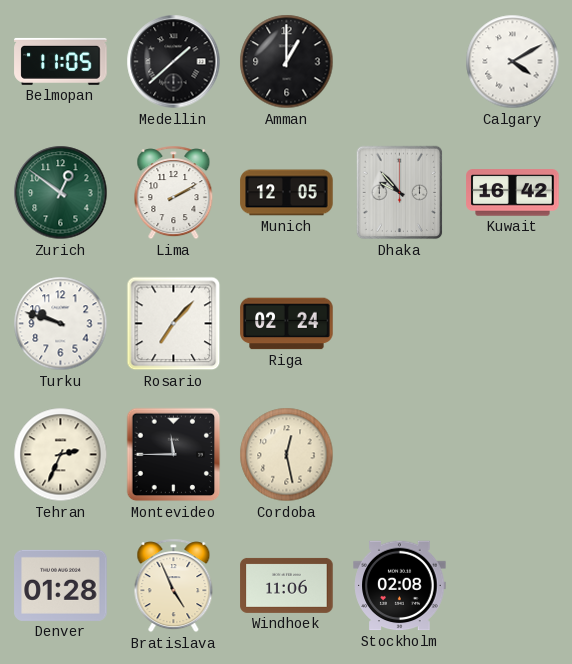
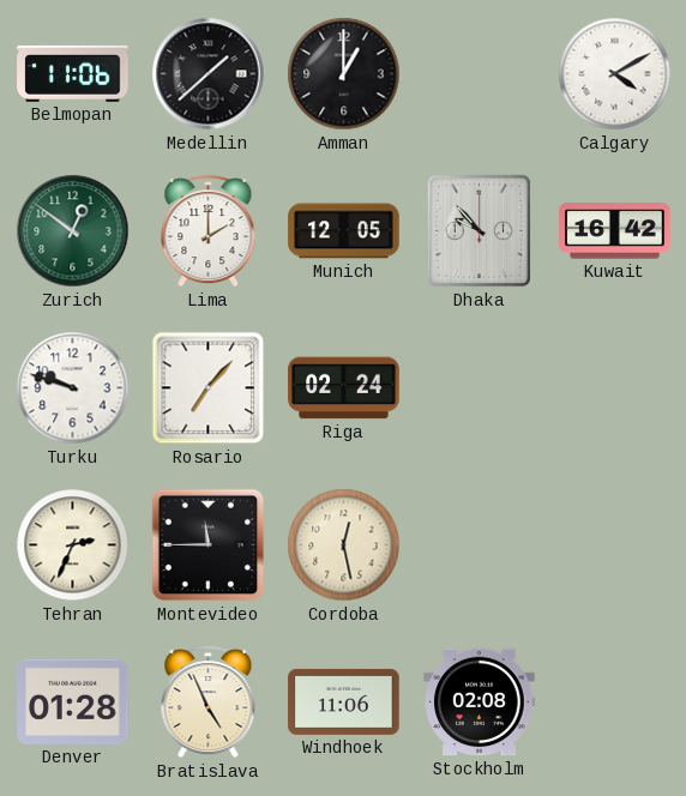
Belmopan: 11:05 -> 11:06 (73, 73)
Lima: 2:10 -> 2:00 (209, 231)
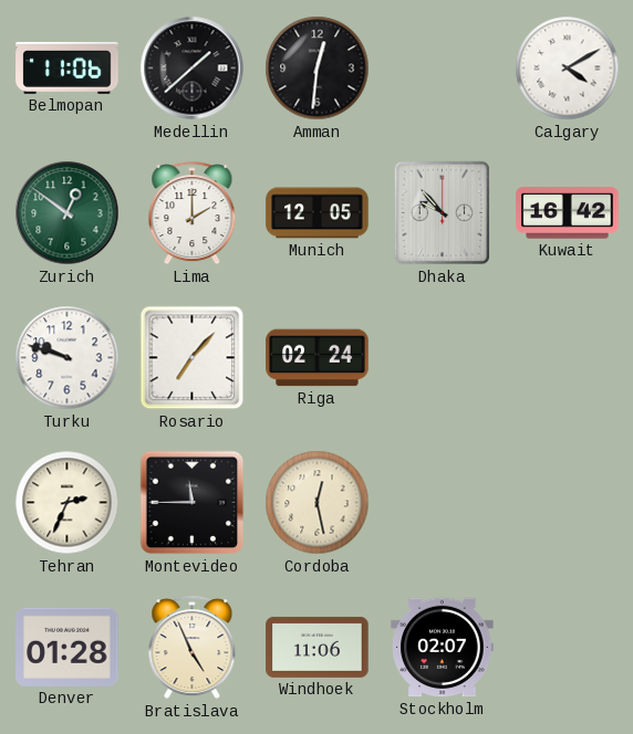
Amman: 1:00 -> 12:31 (318, 69)
Stockholm: 02:08 -> 02:07 (443, 648)
